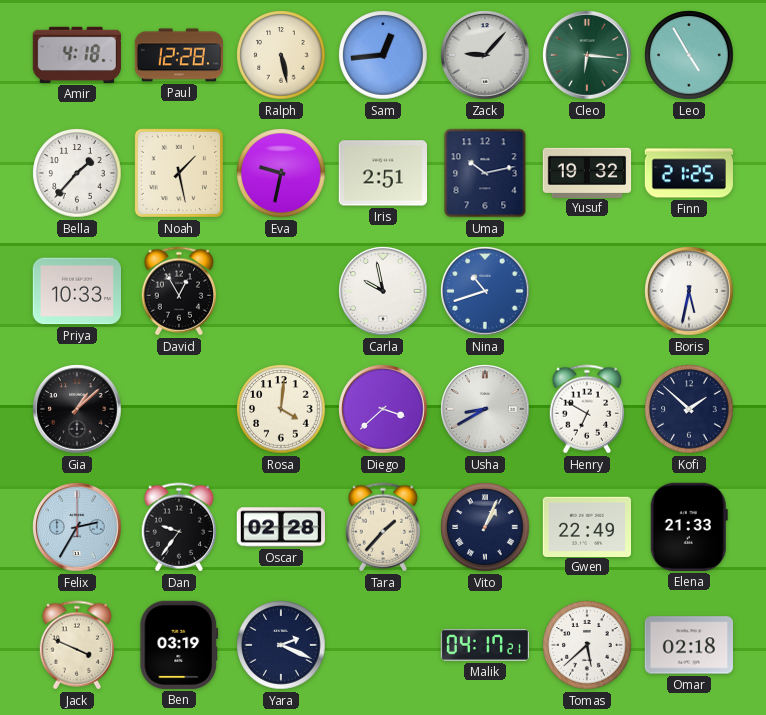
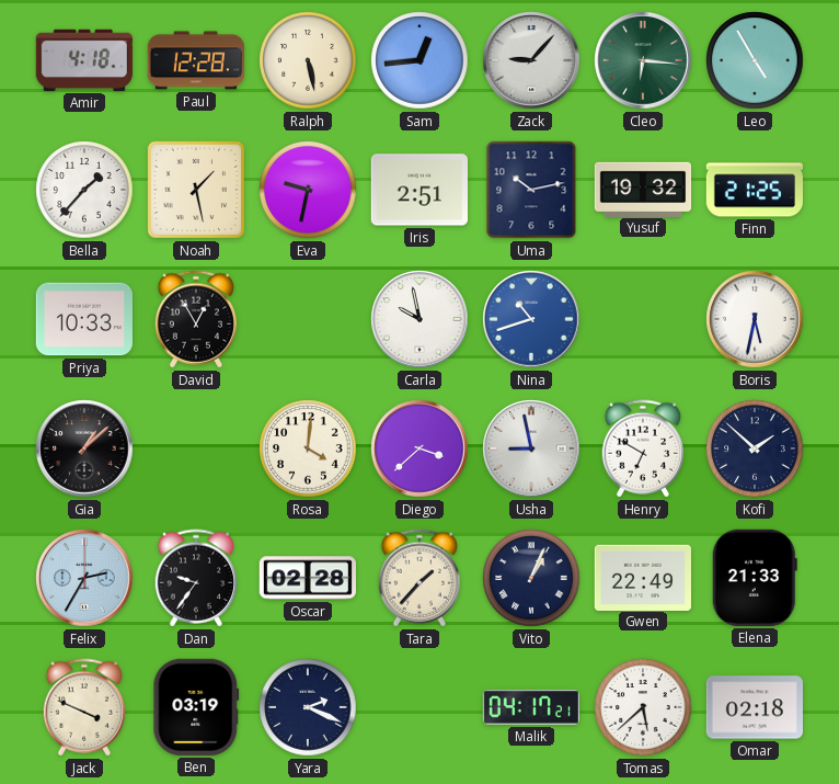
Usha: 8:40 -> 8:58 (531, 448)
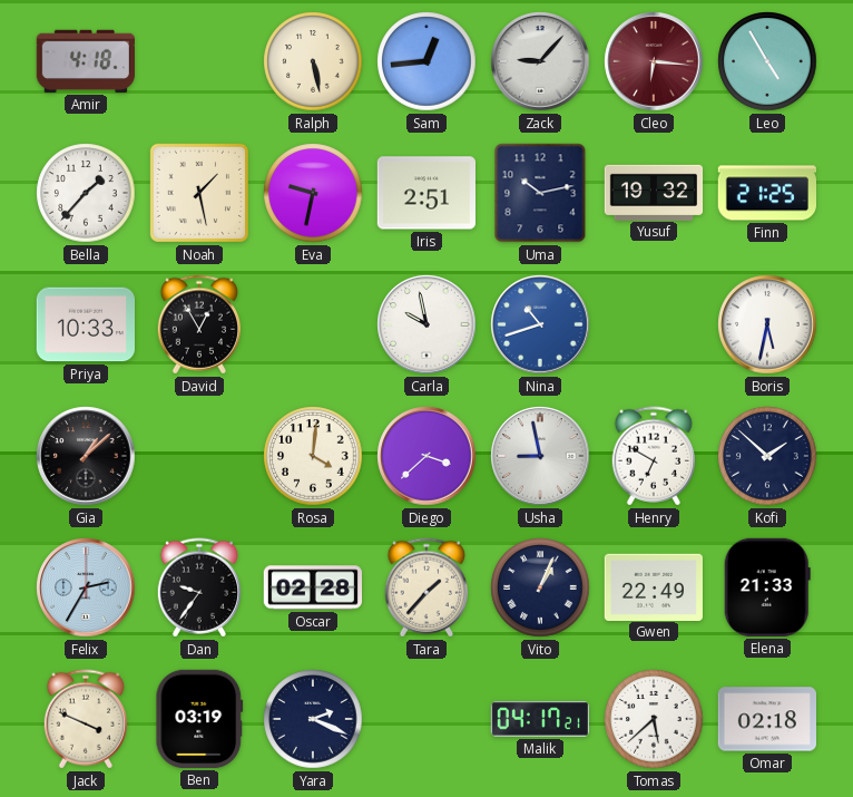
Paul: 12:28 -> none (195, 60)
Cleo dial: green -> burgundy (654, 61)
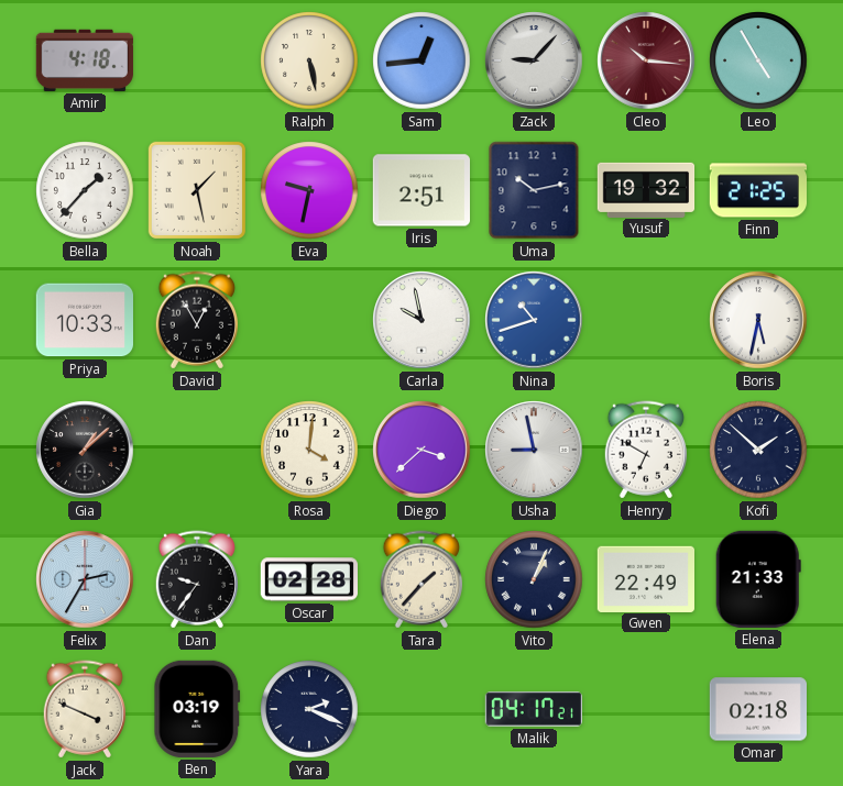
Cleo: 6:16 -> 10:16 (646, 60)
Tomas: 5:38 -> none (654, 719)
